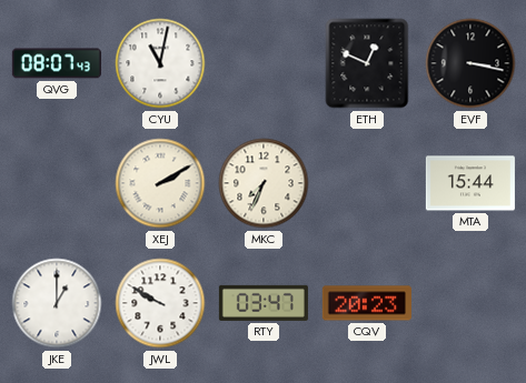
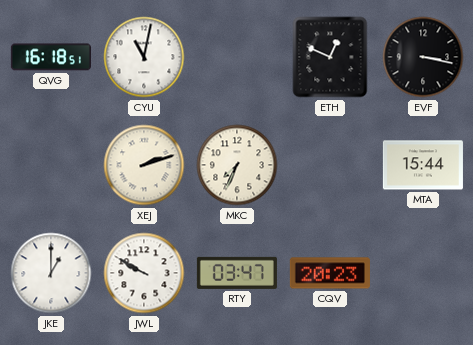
QVG: 08:07 -> 16:18 (51, 57)
XEJ: 2:10 -> 2:12 (144, 165)
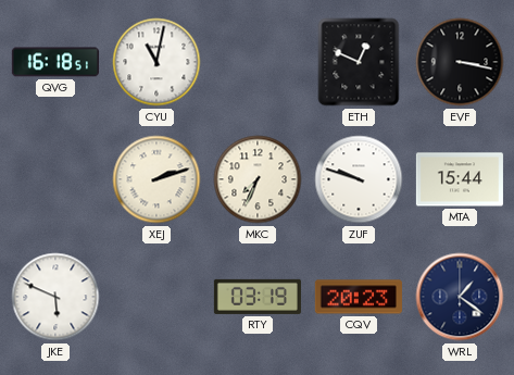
ZUF: none -> 9:48 (359, 179)
JKE: 1:00 -> 5:49 (55, 297)
JWL: 9:50 -> none (144, 273)
RTY: 03:47 -> 03:19 (258, 297)
WRL: none -> 1:21 (460, 297)
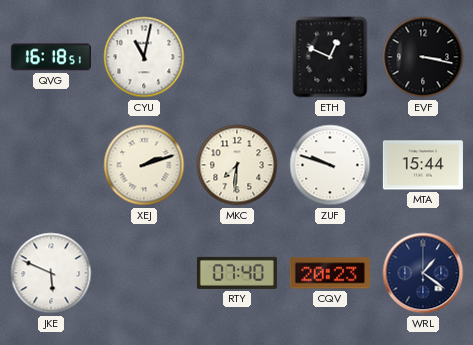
MKC: 7:34 -> 7:31 (237, 165)
RTY: 03:19 -> 07:40 (237, 273)
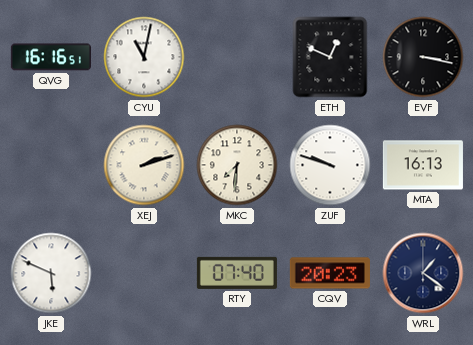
QVG: 16:18 -> 16:16 (51, 57)
MTA: 15:44 -> 16:13 (423, 165)
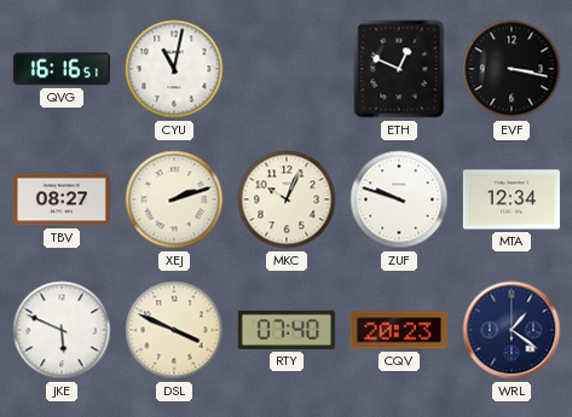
TBV: none -> 08:27 (62, 199)
MKC: 7:31 -> 10:04 (287, 199)
MTA: 16:13 -> 12:34 (512, 199)
DSL: none -> 3:49 (174, 330)
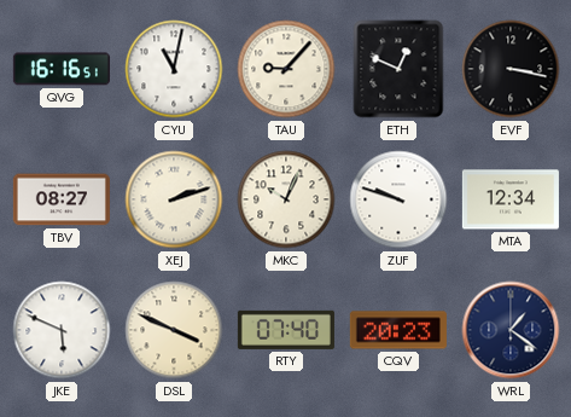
TAU: none -> 9:07 (286, 69)
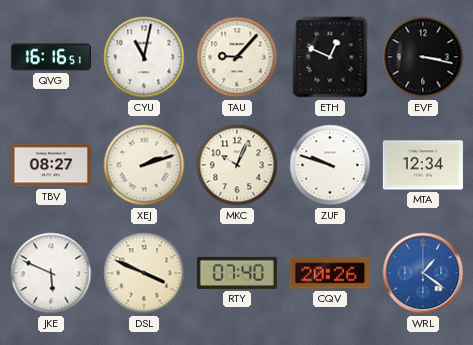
CQV: 20:23 -> 20:26 (330, 273)
WRL dial: navy -> blue (423, 273)
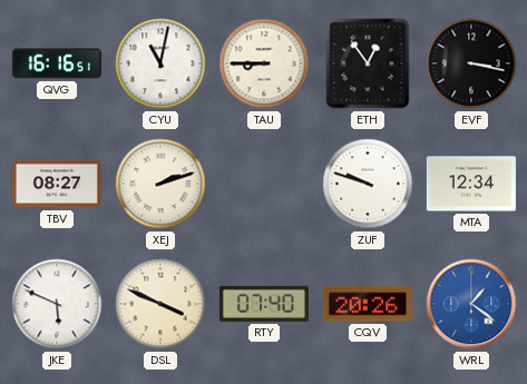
TAU: 9:07 -> 8:45 (264, 63)
ETH: 12:49 -> 12:54 (368, 63)
MKC: 10:04 -> none (237, 165)
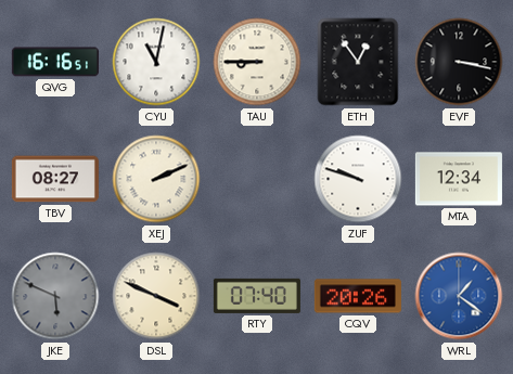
XEJ: 2:12 -> 2:11 (156, 179)
JKE dial: white -> grey (55, 296)
